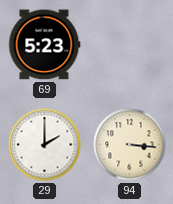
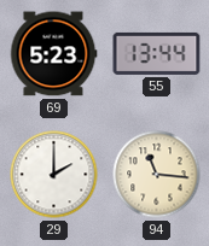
55: none -> 13:44 (157, 53)
94: 3:16 -> 11:16 (157, 175)
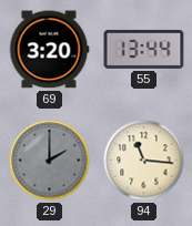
69: 5:23 -> 3:20 (49, 50)
29 dial: white -> grey (50, 161)
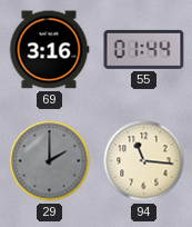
69: 3:20 -> 3:16 (49, 50)
55: 13:44 -> 01:44 (144, 49)
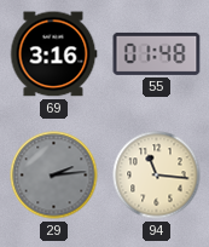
55: 01:44 -> 01:48 (157, 53)
29: 2:00 -> 2:14 (54, 176)
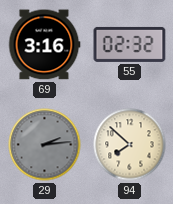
55: 01:48 -> 02:32 (130, 44)
94: 11:16 -> 7:52 (130, 145)
